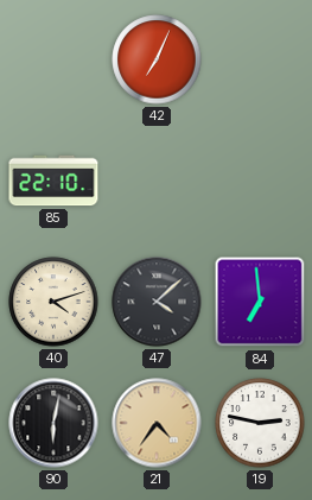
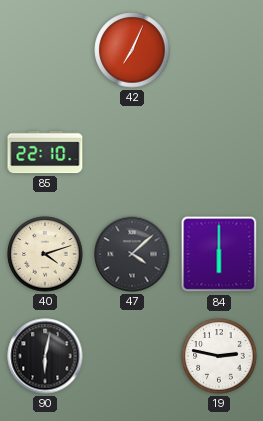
84: 6:59 -> 6:00 (219, 254)
21: 4:36 -> none (157, 423)
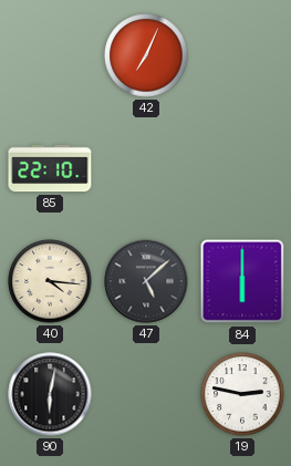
40: 4:12 -> 4:16 (50, 281)
47: 4:08 -> 5:08 (146, 281)
